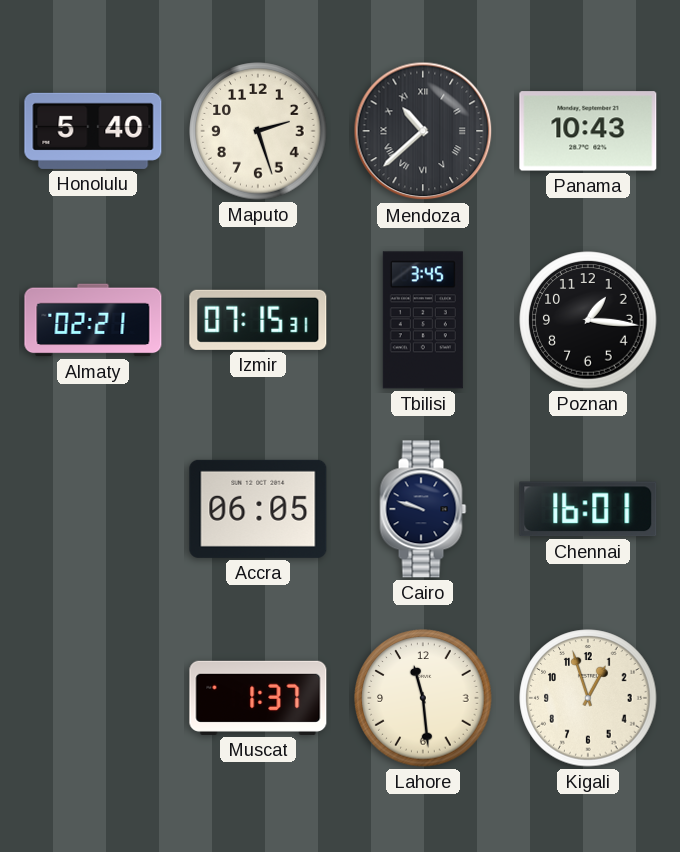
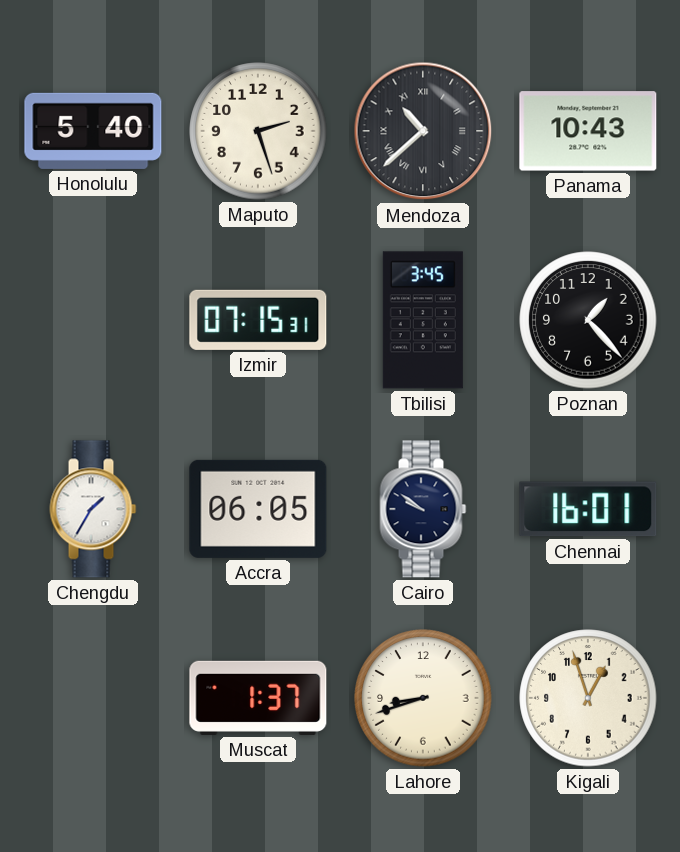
Almaty: 02:21 -> none (93, 320)
Poznan: 1:16 -> 1:23 (588, 320)
Chengdu: none -> 1:35 (93, 509)
Cairo: 9:48 -> 9:51 (423, 509)
Lahore: 11:29 -> 8:42 (423, 698)
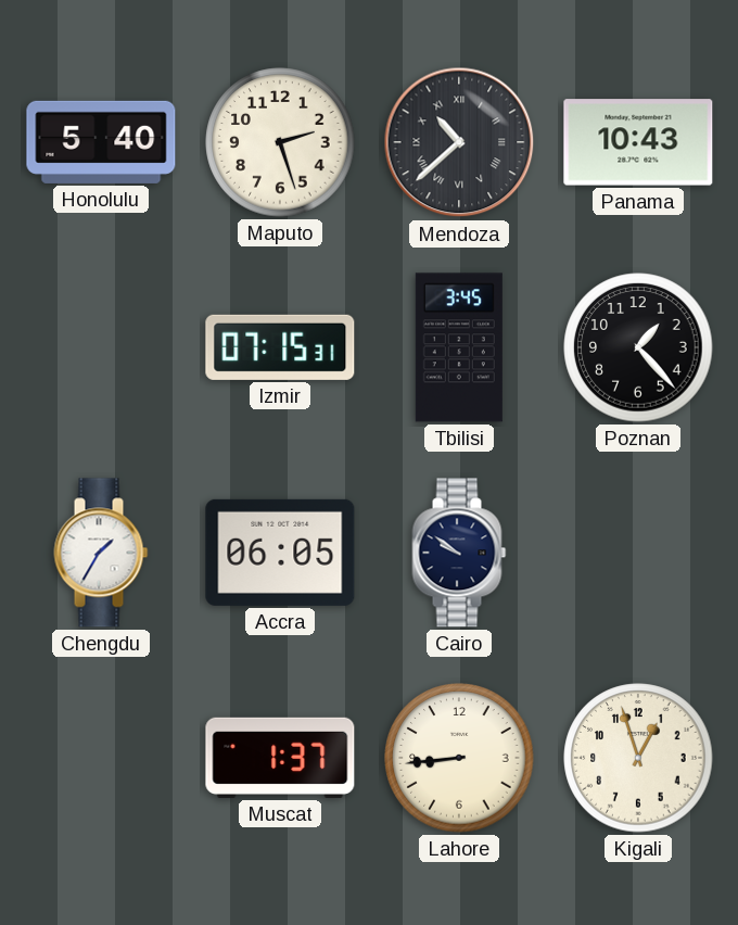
Chennai: 16:01 -> none (588, 509)
Lahore: 8:42 -> 8:44 (459, 758)
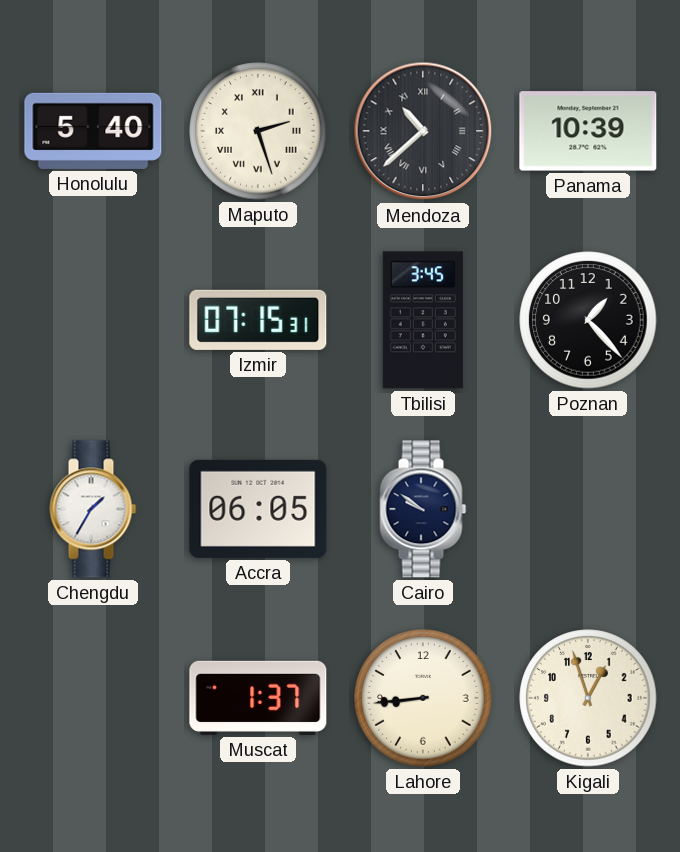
Maputo numerals: Arabic -> Roman (258, 131)
Panama: 10:43 -> 10:39 (588, 131)
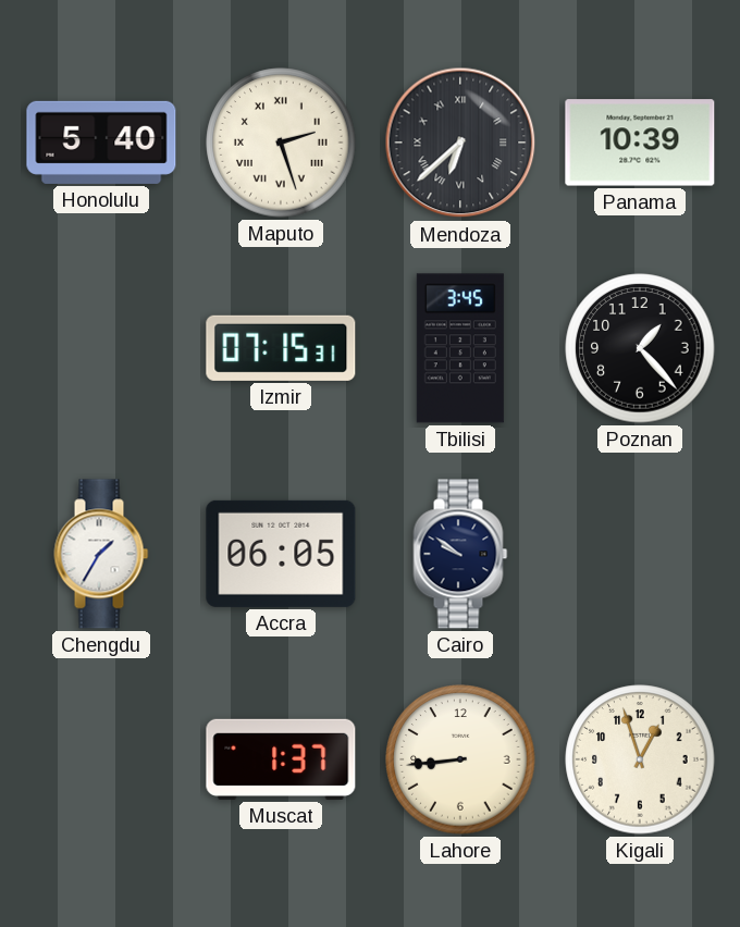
Mendoza: 10:38 -> 6:38 (460, 143)
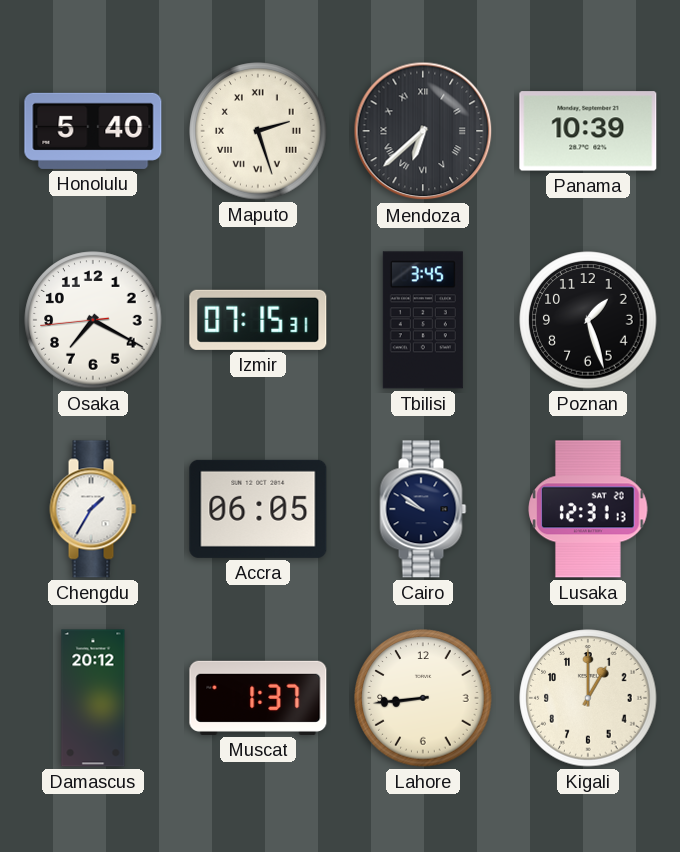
Osaka: none -> 7:19 (93, 320)
Poznan: 1:23 -> 1:27 (588, 320)
Lusaka: none -> 12:31 (588, 509)
Damascus: none -> 20:12 (93, 698)
Kigali: 12:57 -> 1:00 (588, 698)
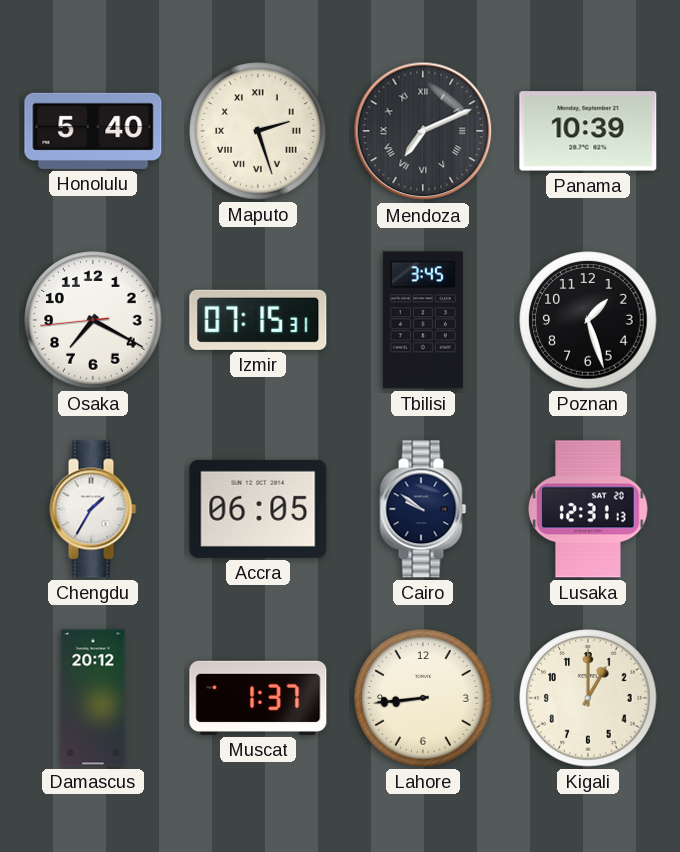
Mendoza: 6:38 -> 7:11 (423, 131)
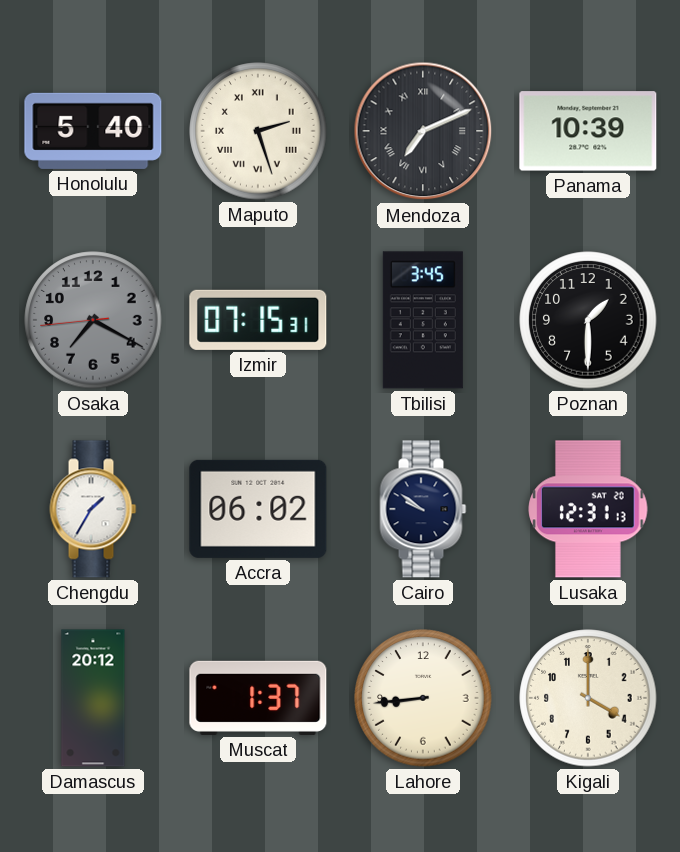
Osaka dial: white -> grey (93, 320)
Poznan: 1:27 -> 1:30 (588, 320)
Accra: 06:05 -> 06:02 (258, 509)
Kigali: 1:00 -> 4:00 (588, 698)
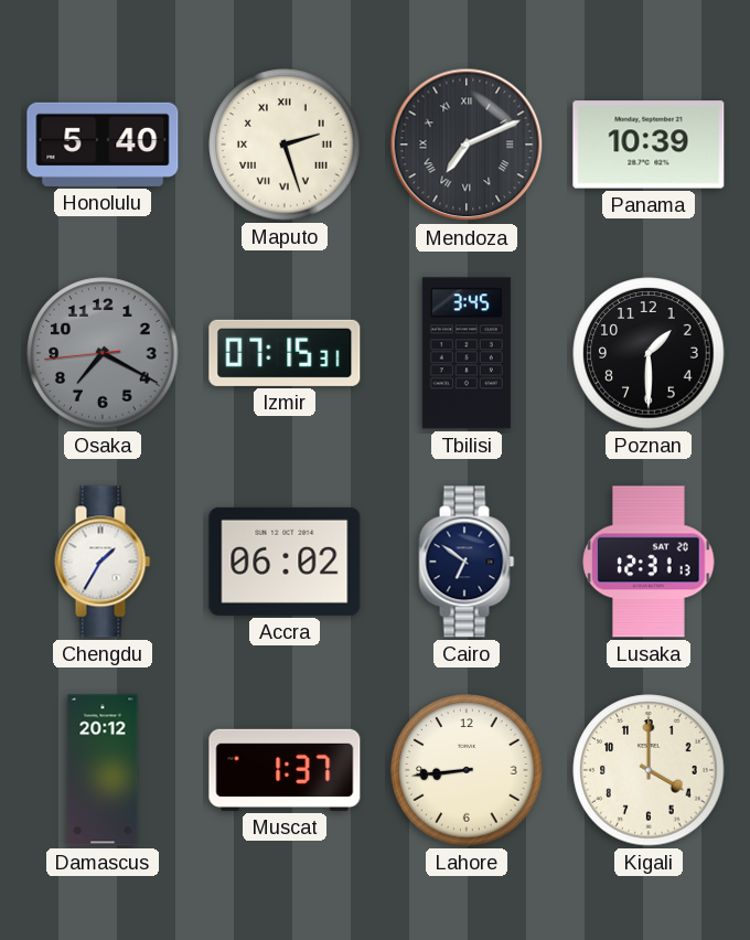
Cairo: 9:51 -> 6:51 (467, 562)
